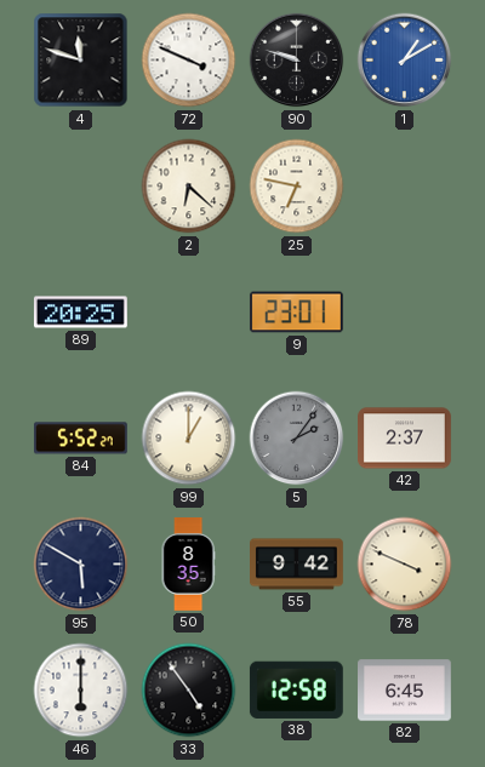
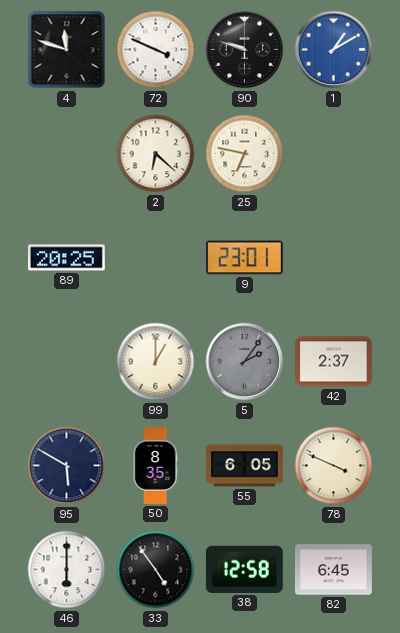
84: 5:52 -> none (80, 439)
55: 9:42 -> 6:05 (245, 466)
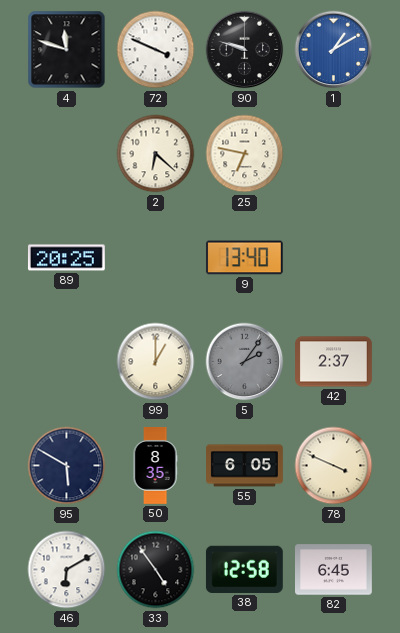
9: 23:01 -> 13:40 (244, 258)
46: 6:00 -> 6:10 (67, 570)
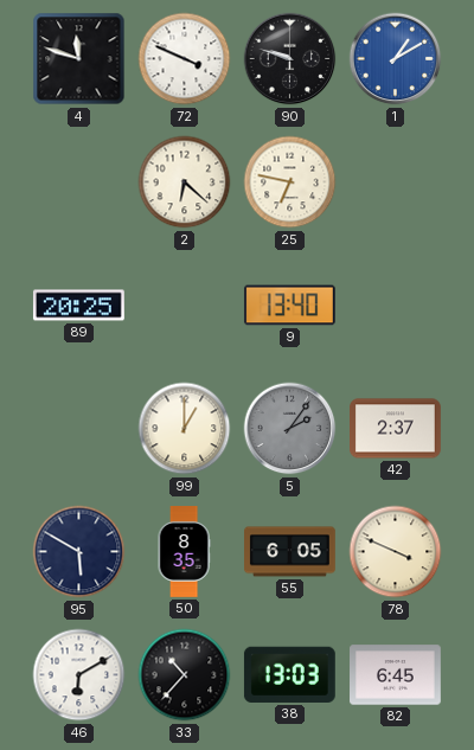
33: 4:54 -> 10:37 (185, 675)
38: 12:58 -> 13:03 (289, 674)
